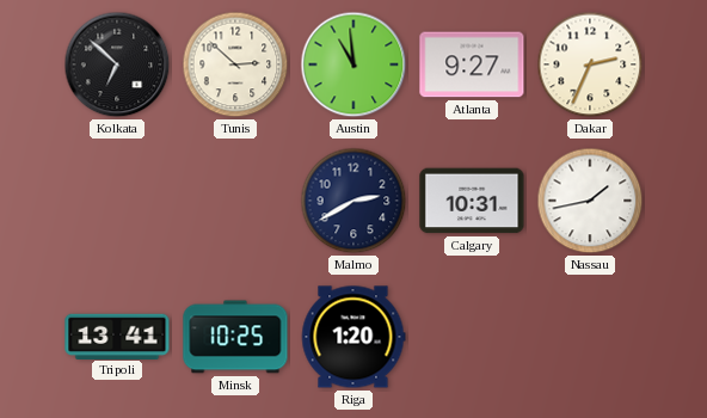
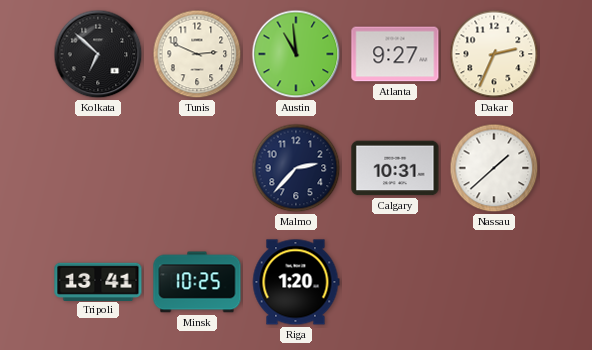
Tunis: 2:52 -> 2:49 (197, 54)
Malmo: 2:40 -> 2:37 (296, 168)
Nassau: 1:43 -> 1:38 (494, 168)
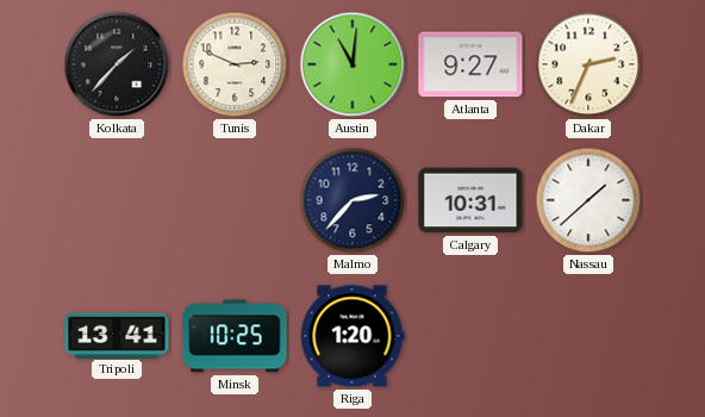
Kolkata: 6:52 -> 1:37 (117, 64)
Austin: 10:59 -> 11:01 (352, 64)
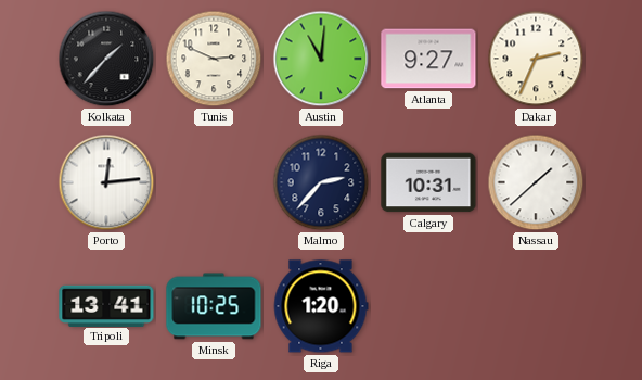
Porto: none -> 12:14 (106, 182)
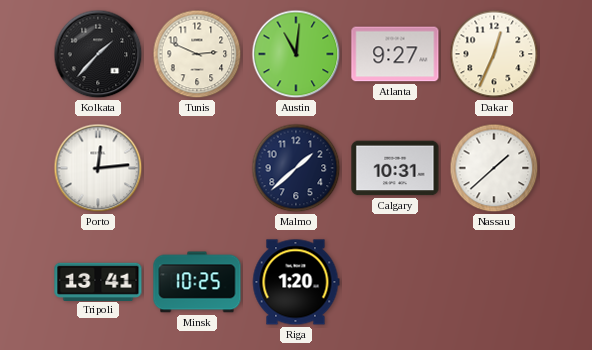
Dakar: 2:34 -> 12:34 (494, 54)
Malmo: 2:37 -> 1:38 (296, 168)
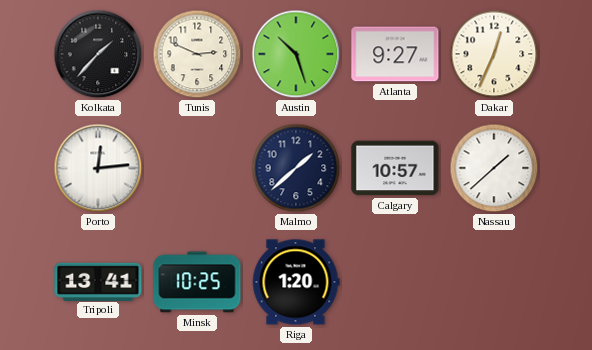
Austin: 11:01 -> 10:27 (296, 54)
Calgary: 10:31 -> 10:57 (395, 168)
